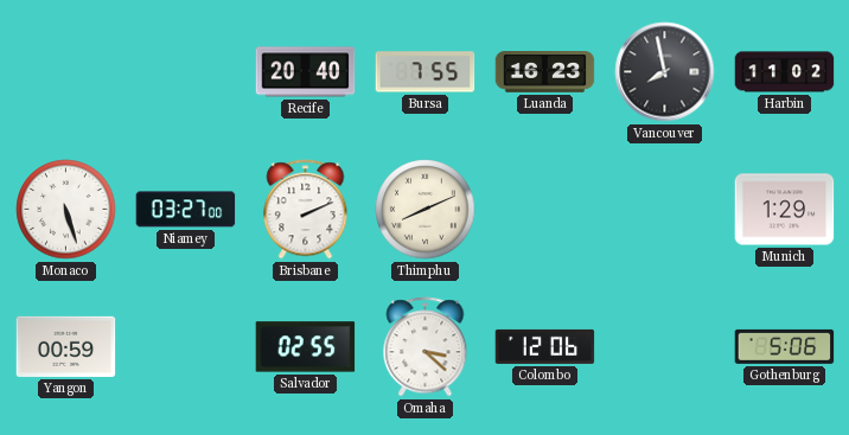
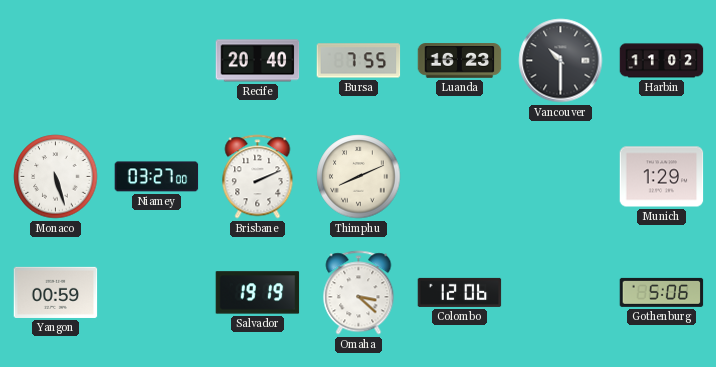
Vancouver: 7:58 -> 10:30 (561, 61)
Salvador: 02:55 -> 19:19 (258, 293)
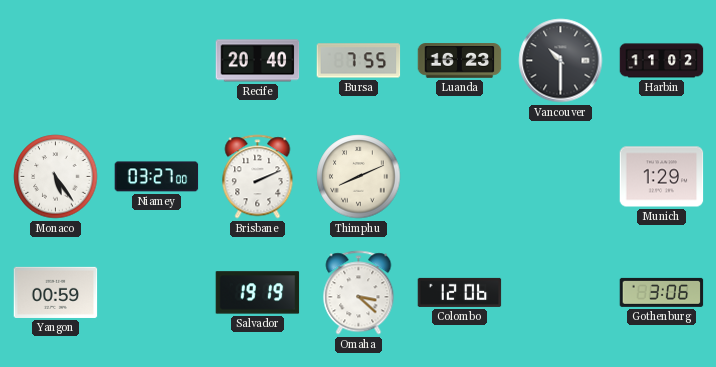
Monaco: 5:27 -> 5:24 (56, 177)
Gothenburg: 5:06 -> 3:06 (662, 292)
